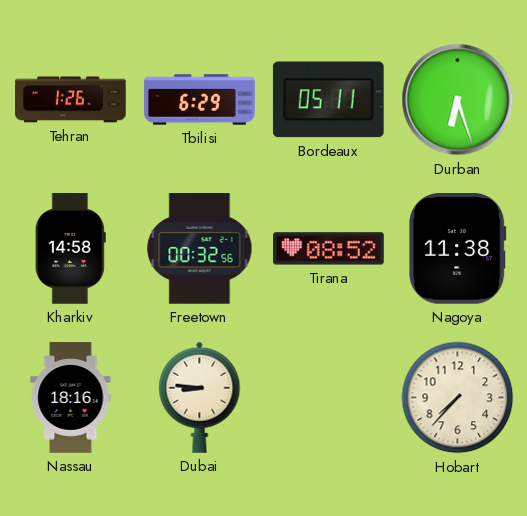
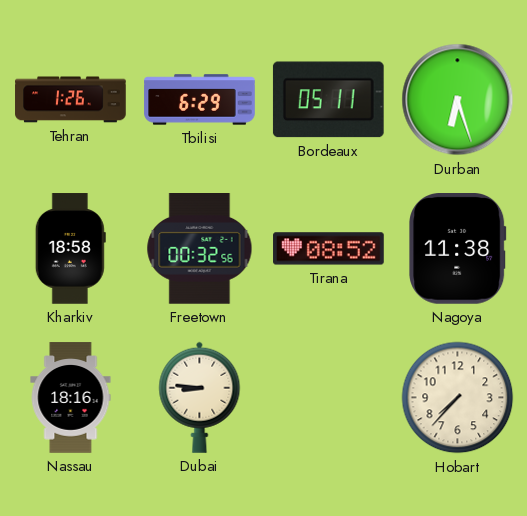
Kharkiv: 14:58 -> 18:58 (70, 249)
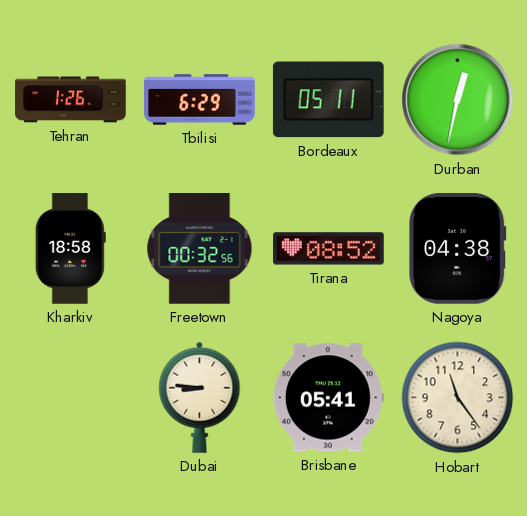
Durban: 6:27 -> 12:32 (458, 100)
Nagoya: 11:38 -> 04:38 (458, 249)
Nassau: 18:16 -> none (71, 398)
Brisbane: none -> 05:41 (328, 398)
Hobart: 7:37 -> 11:24 (458, 398)
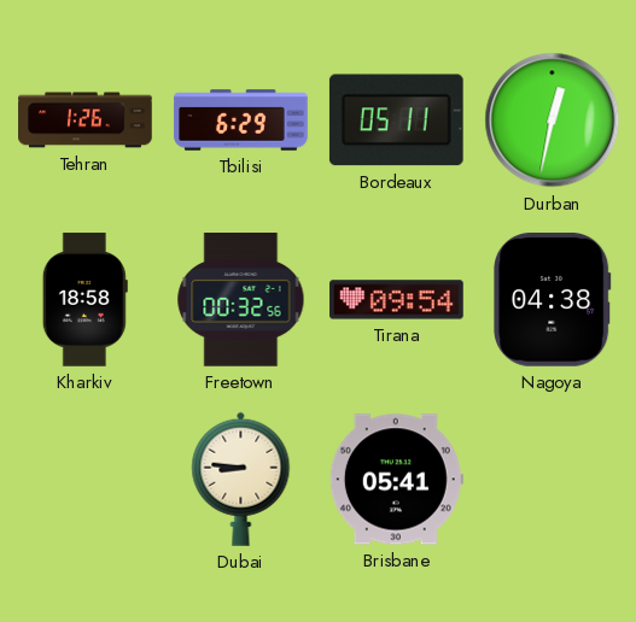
Tirana: 08:52 -> 09:54 (397, 300)
Hobart: 11:24 -> none (458, 398)
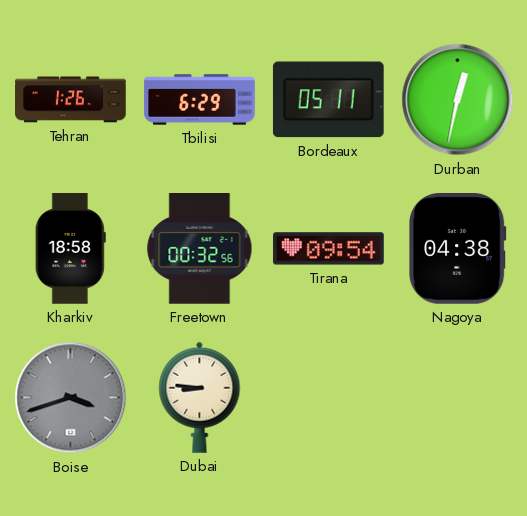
Boise: none -> 3:42 (71, 398)
Brisbane: 05:41 -> none (396, 480)
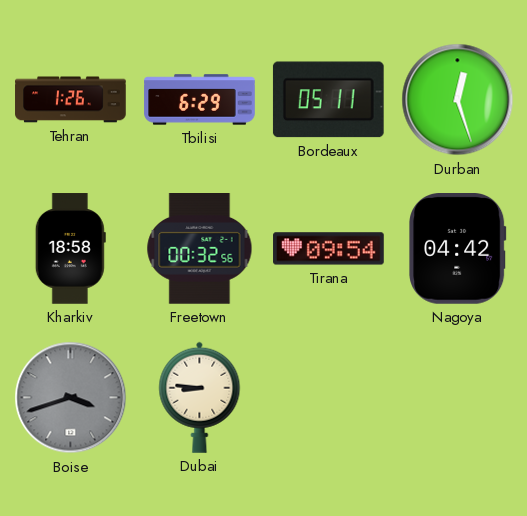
Durban: 12:32 -> 12:27 (458, 100)
Nagoya: 04:38 -> 04:42 (458, 249)
